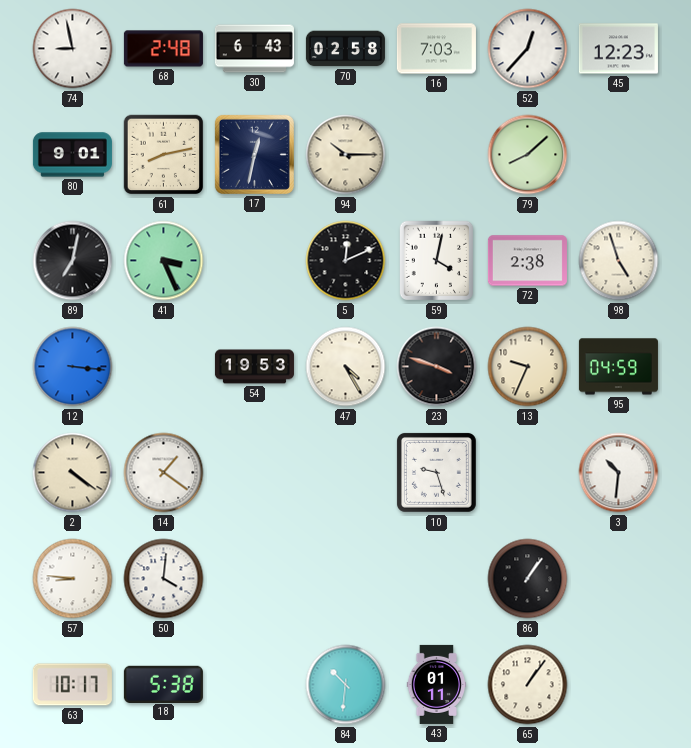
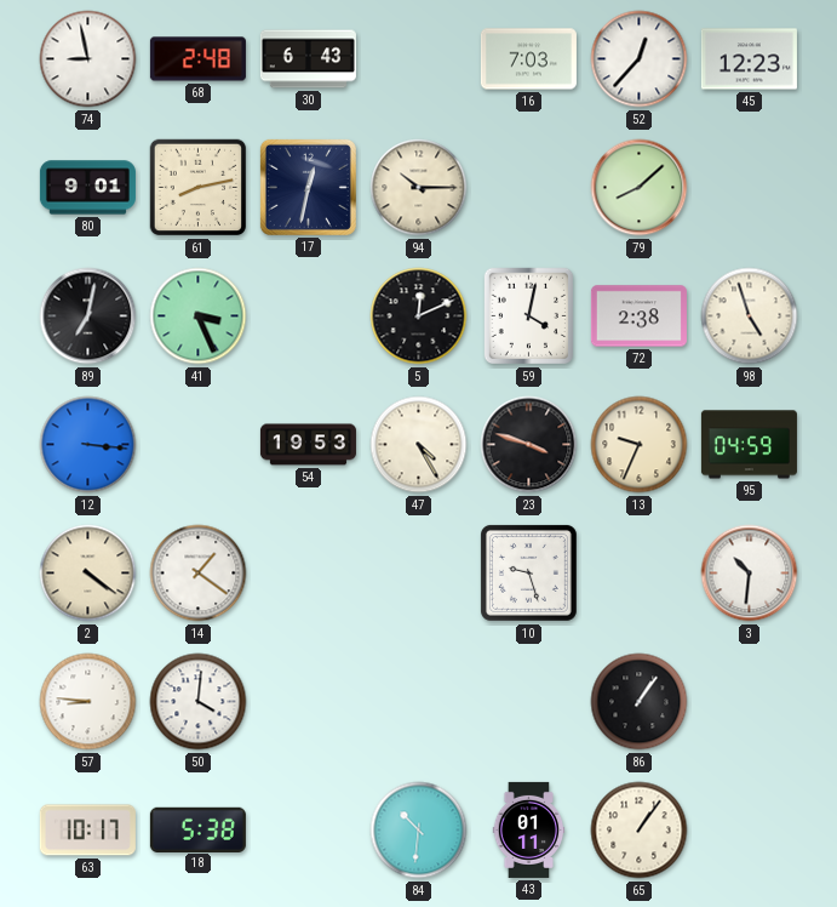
70: 02:58 -> none (345, 49)
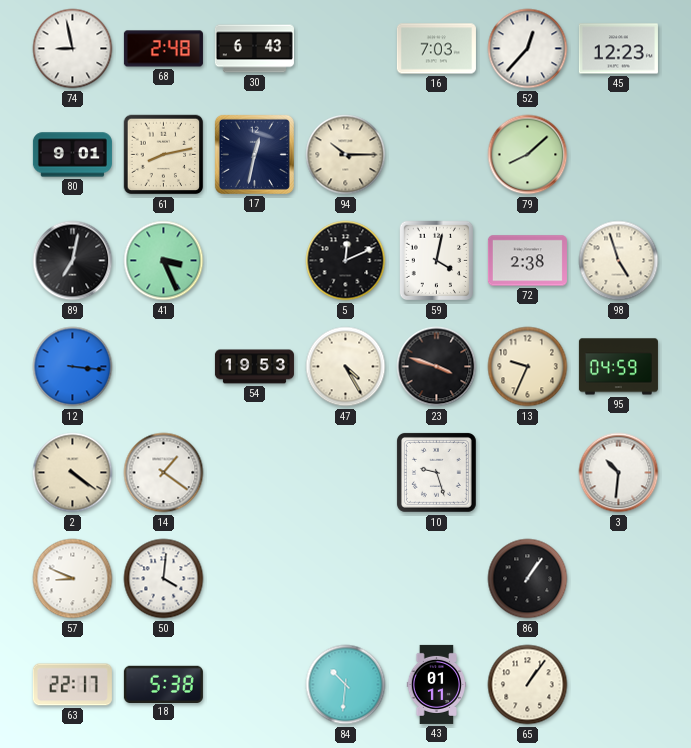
57: 8:46 -> 8:49 (73, 579)
63: 10:17 -> 22:17 (72, 685)
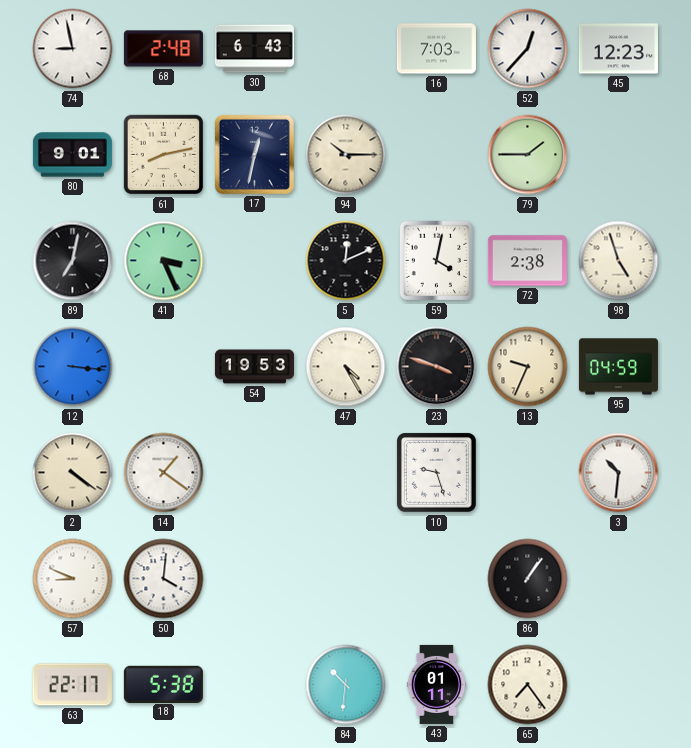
79: 8:08 -> 1:45 (528, 155)
65: 1:06 -> 7:24 (528, 685)
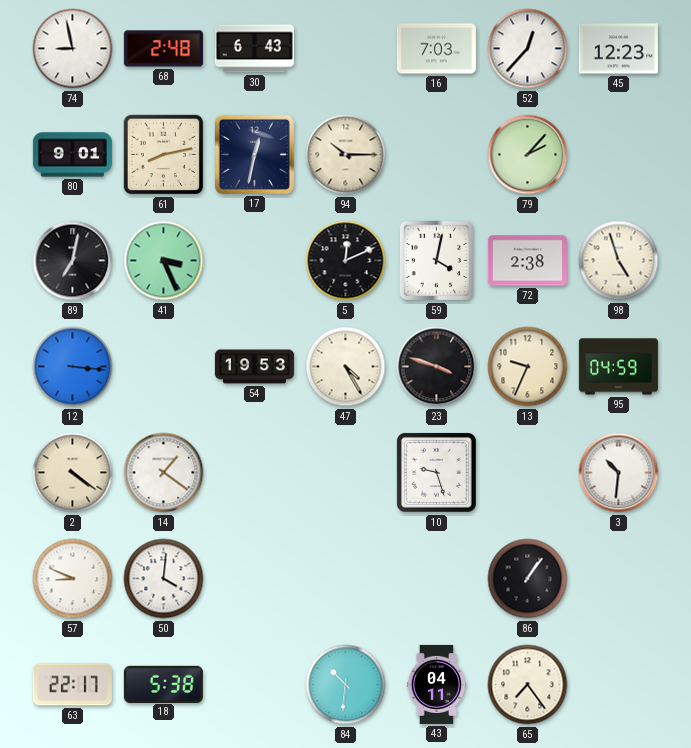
79: 1:45 -> 2:07 (528, 155)
43: 01:11 -> 04:11 (437, 684)
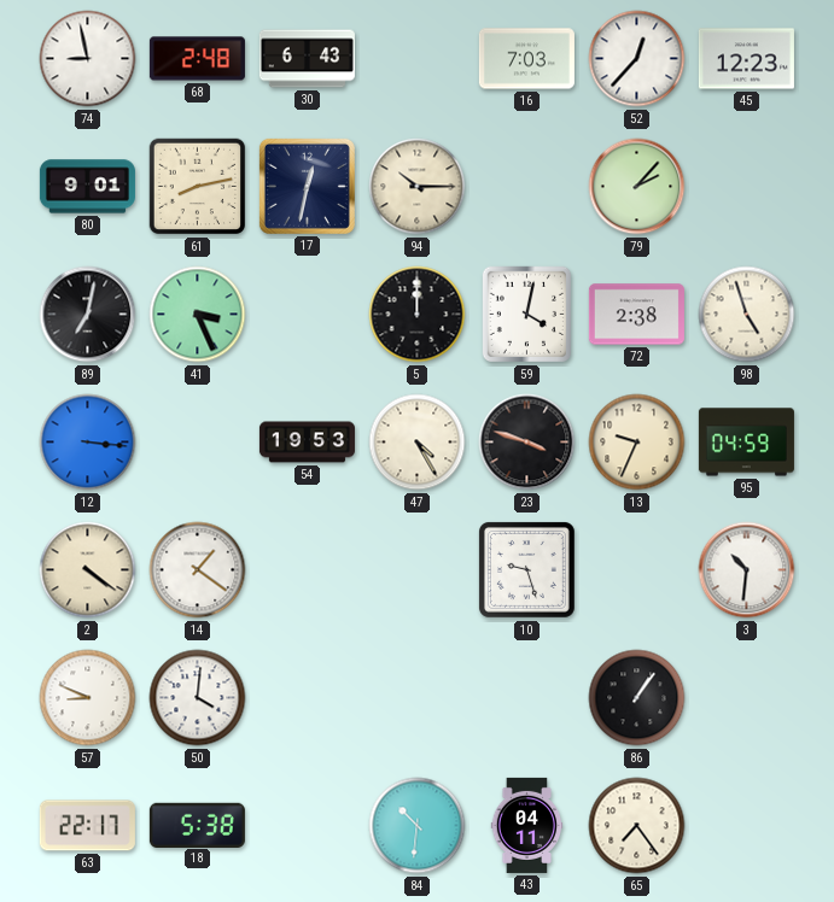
5: 12:11 -> 12:00 (418, 315)
